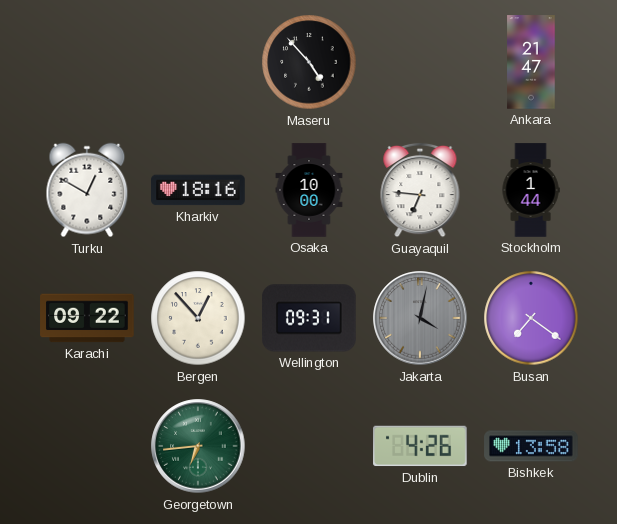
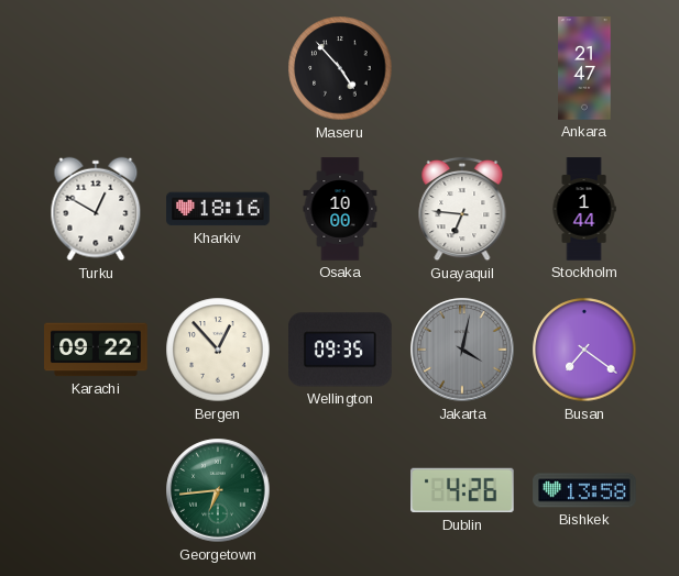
Wellington: 09:31 -> 09:35 (340, 350)
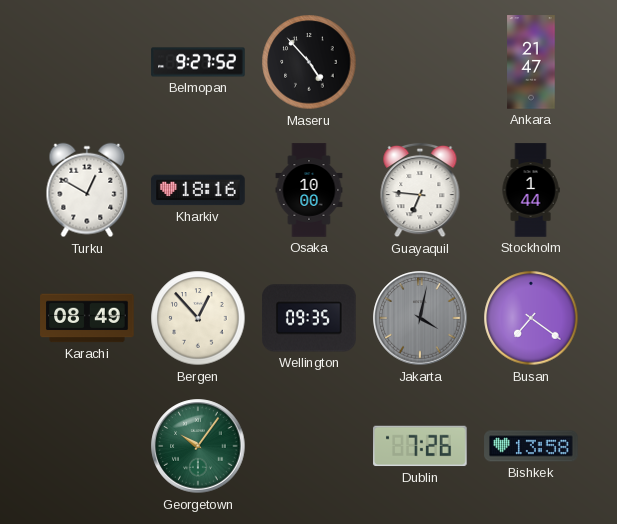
Belmopan: none -> 9:27 (198, 62)
Karachi: 09:22 -> 08:49 (87, 318)
Georgetown: 6:44 -> 10:06 (198, 446)
Dublin: 4:26 -> 7:26 (420, 446)
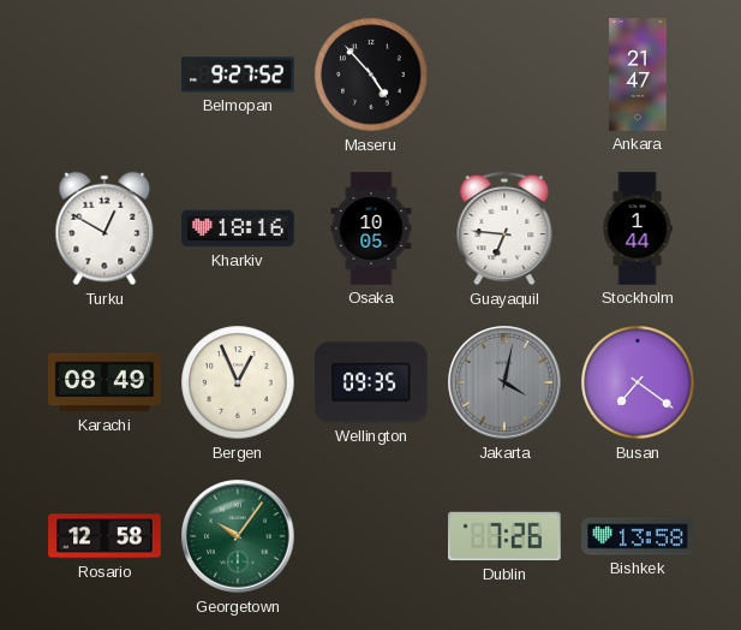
Osaka: 10:00 -> 10:05 (371, 228)
Bergen: 12:53 -> 12:56 (238, 382)
Rosario: none -> 12:58 (104, 536)
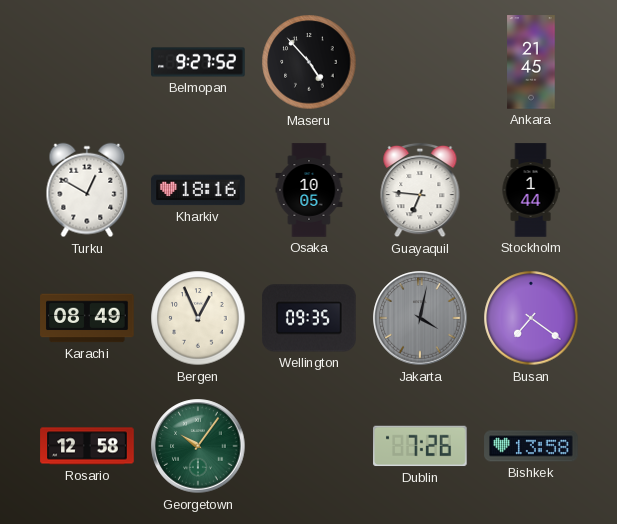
Ankara: 21:47 -> 21:45 (531, 62)
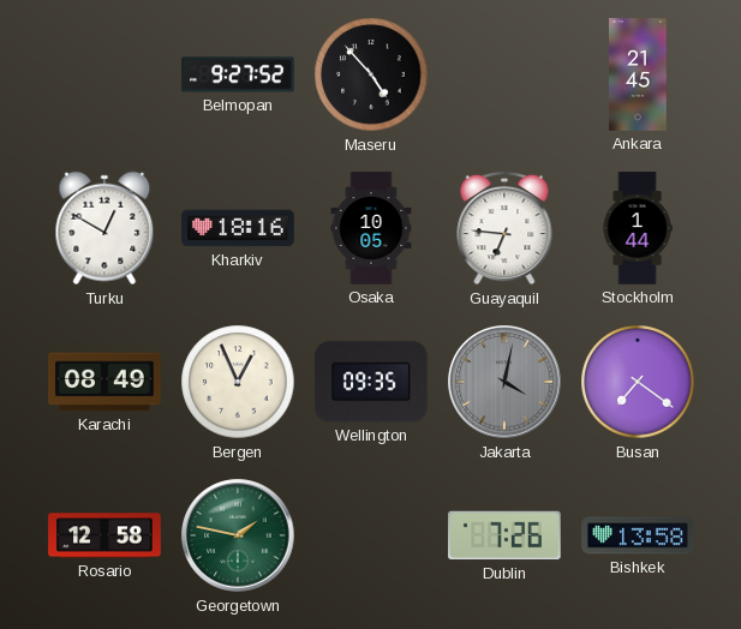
Georgetown: 10:06 -> 1:47 (238, 535)
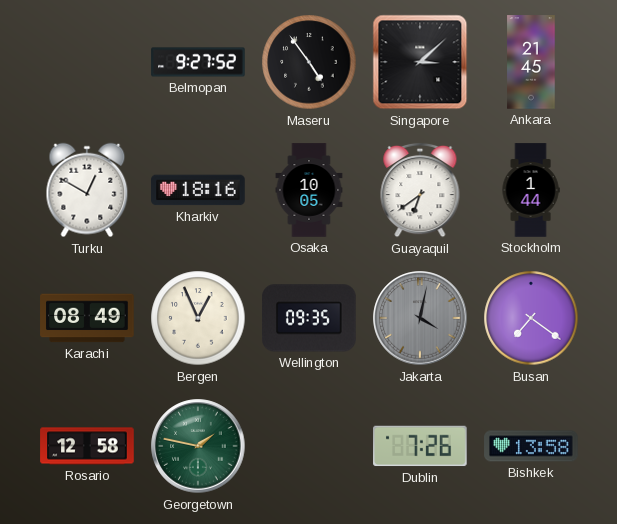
Maseru: 4:53 -> 4:54 (309, 62)
Singapore: none -> 3:08 (420, 62)
Guayaquil: 6:46 -> 6:39 (420, 190)
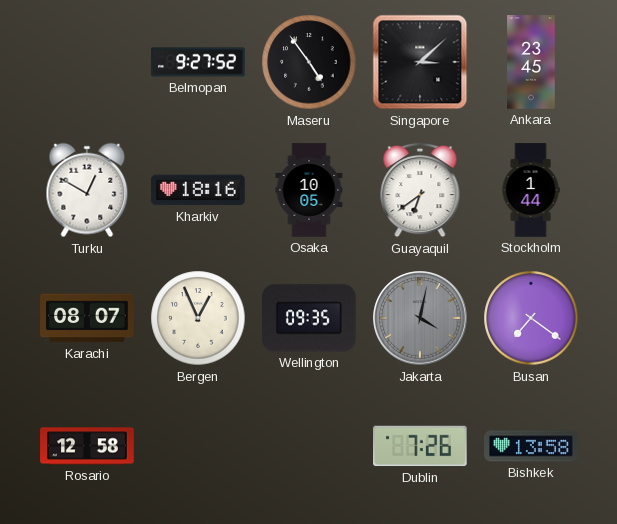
Ankara: 21:45 -> 23:45 (531, 62)
Karachi: 08:49 -> 08:07 (87, 318)
Georgetown: 1:47 -> none (198, 446)
